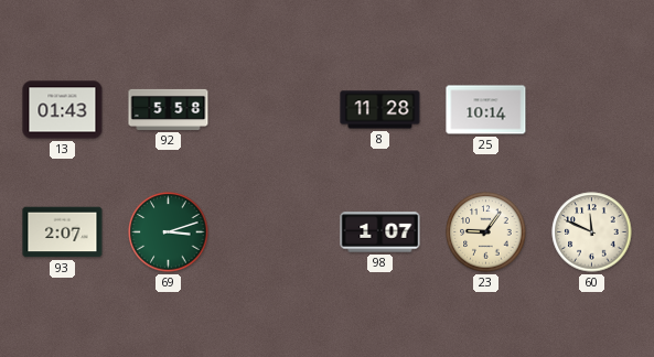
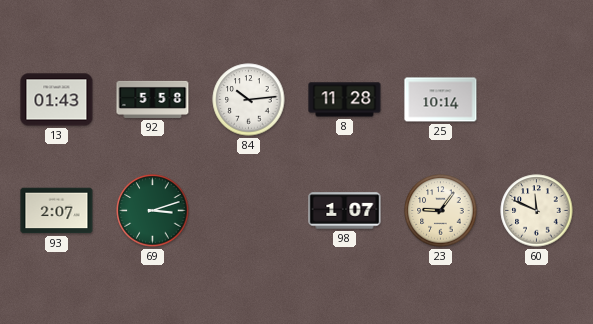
84: none -> 10:14 (249, 100)
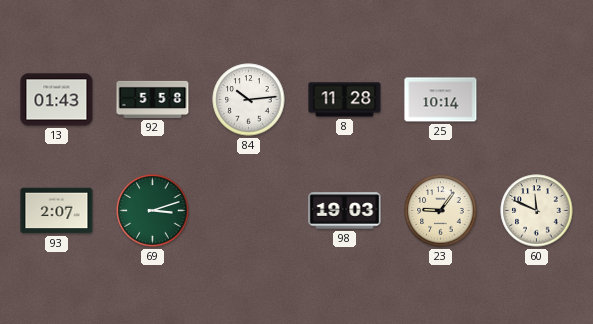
98: 1:07 -> 19:03 (345, 211)
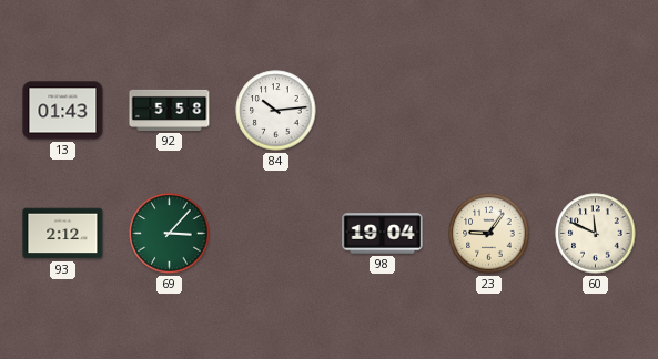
8: 11:28 -> none (345, 100)
25: 10:14 -> none (441, 100)
93: 2:07 -> 2:12 (63, 234)
69: 3:12 -> 3:07 (170, 234)
98: 19:03 -> 19:04 (383, 234)
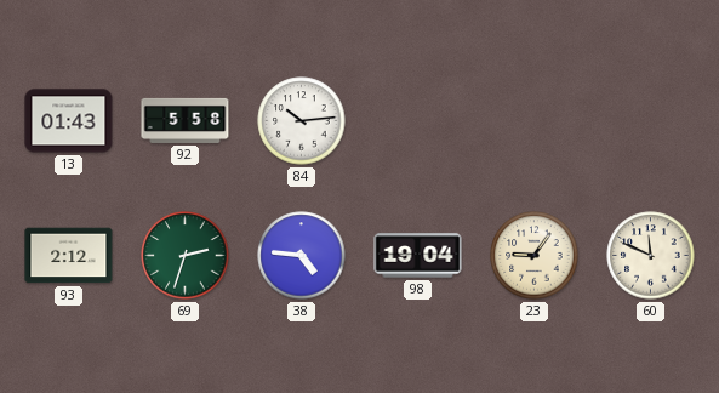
69: 3:07 -> 2:33 (186, 256)
38: none -> 4:46 (302, 256)
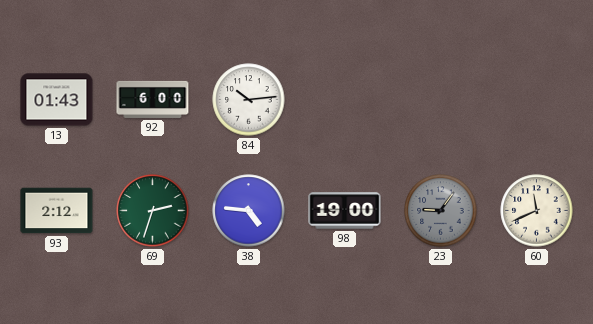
92: 5:58 -> 6:00 (153, 99)
98: 19:04 -> 19:00 (345, 211)
23 dial: cream -> grey (441, 211)
60: 11:49 -> 11:41 (537, 211)
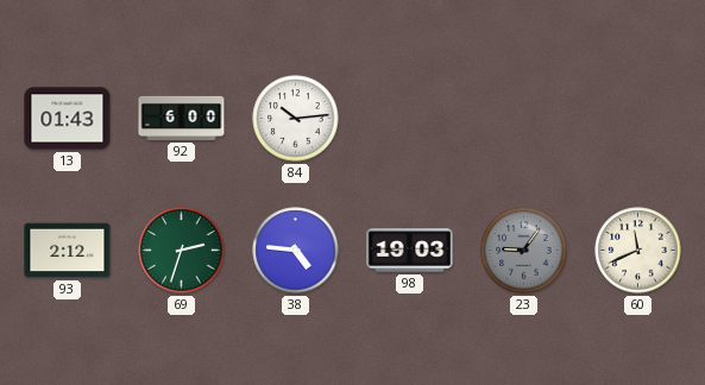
98: 19:00 -> 19:03 (410, 251)
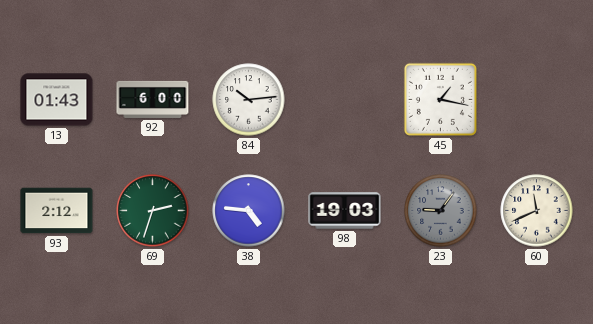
45: none -> 1:17 (440, 99)
